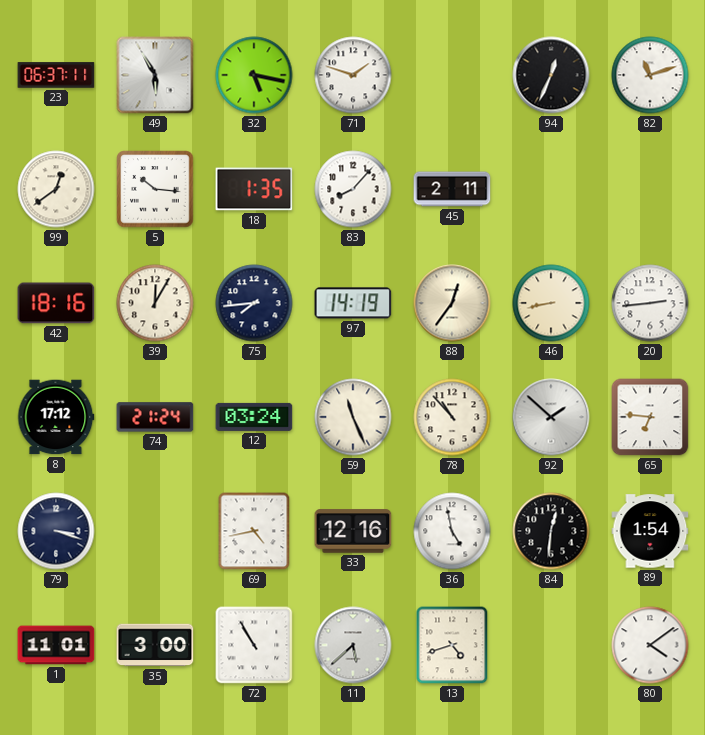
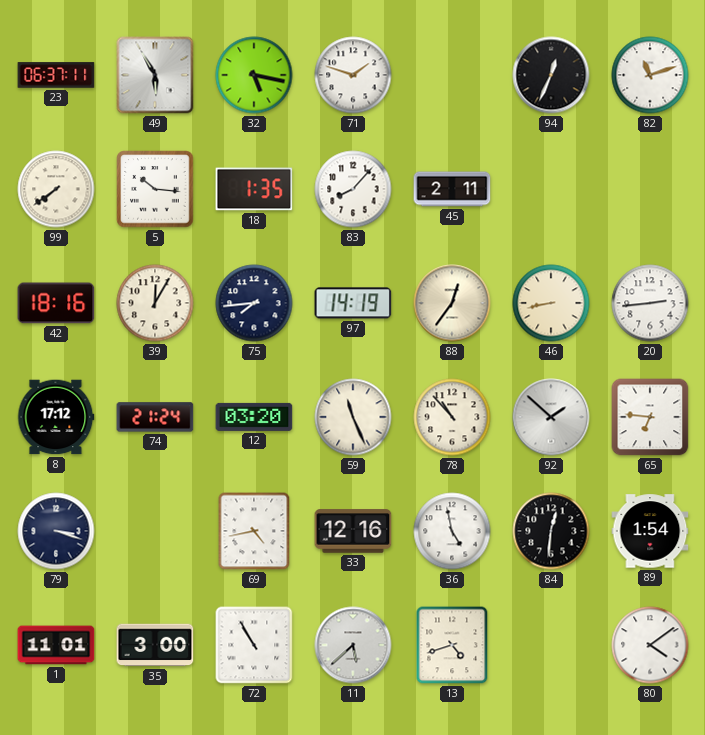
99: 12:39 -> 7:39 (56, 189)
12: 03:24 -> 03:20 (254, 417)
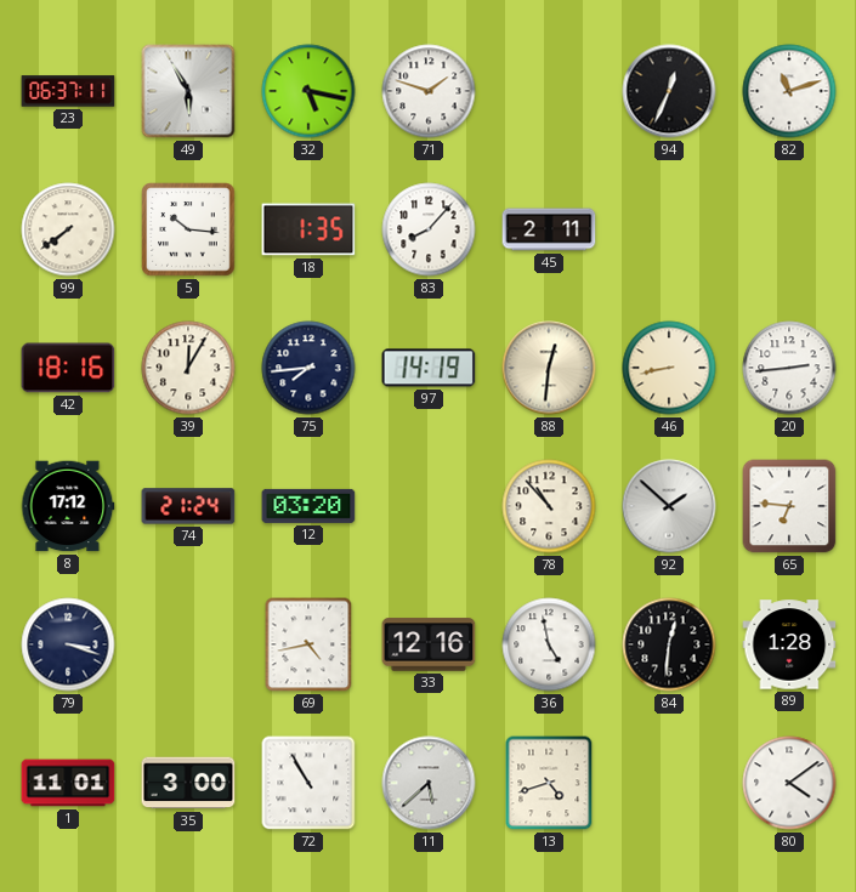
88: 12:36 -> 12:31 (549, 368)
59: 11:26 -> none (353, 417)
89: 1:54 -> 1:28 (789, 644)
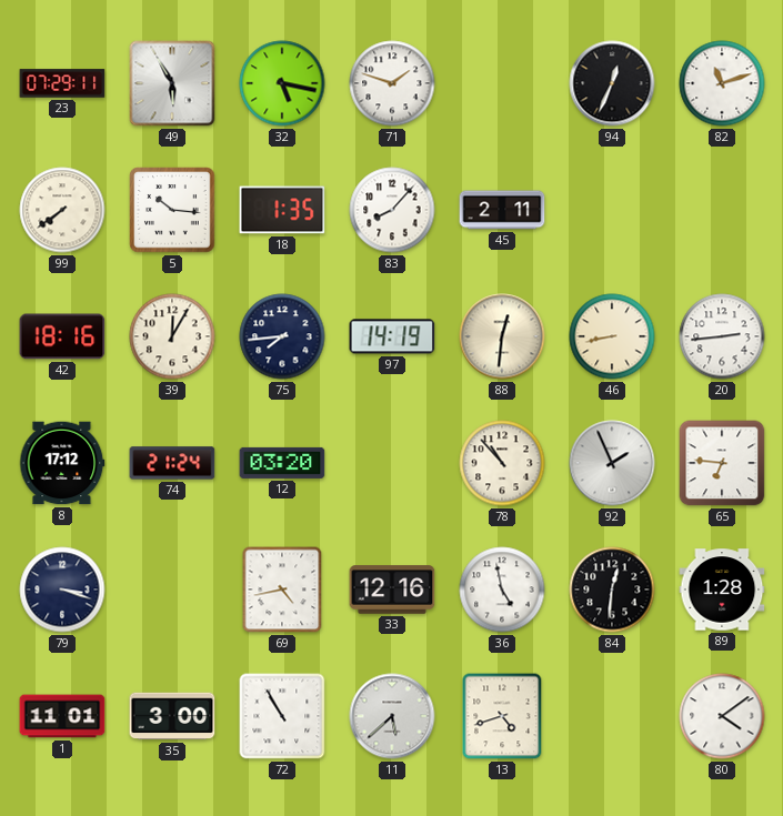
23: 06:37 -> 07:29 (62, 83)
92: 1:52 -> 1:56 (612, 463)
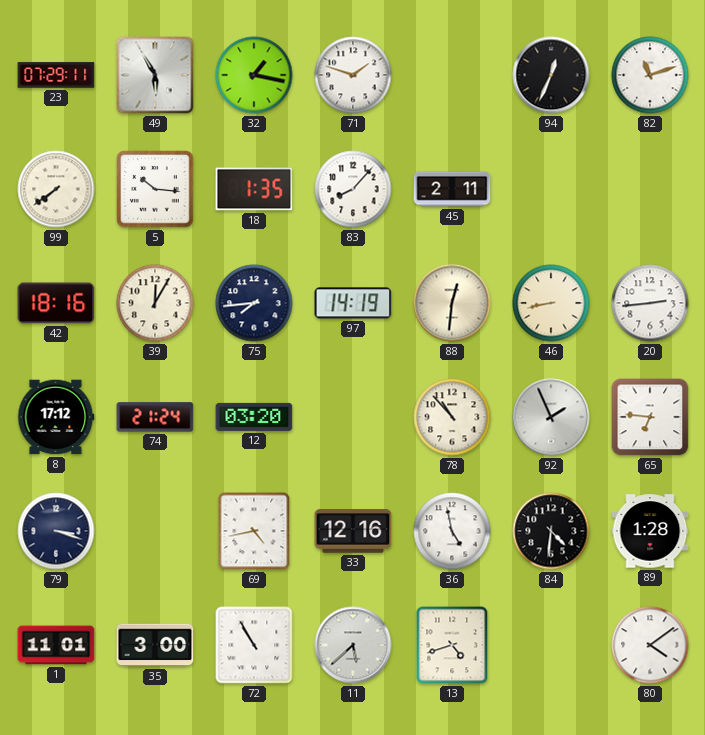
32: 5:17 -> 1:17 (254, 75)
84: 12:31 -> 4:31 (551, 531)
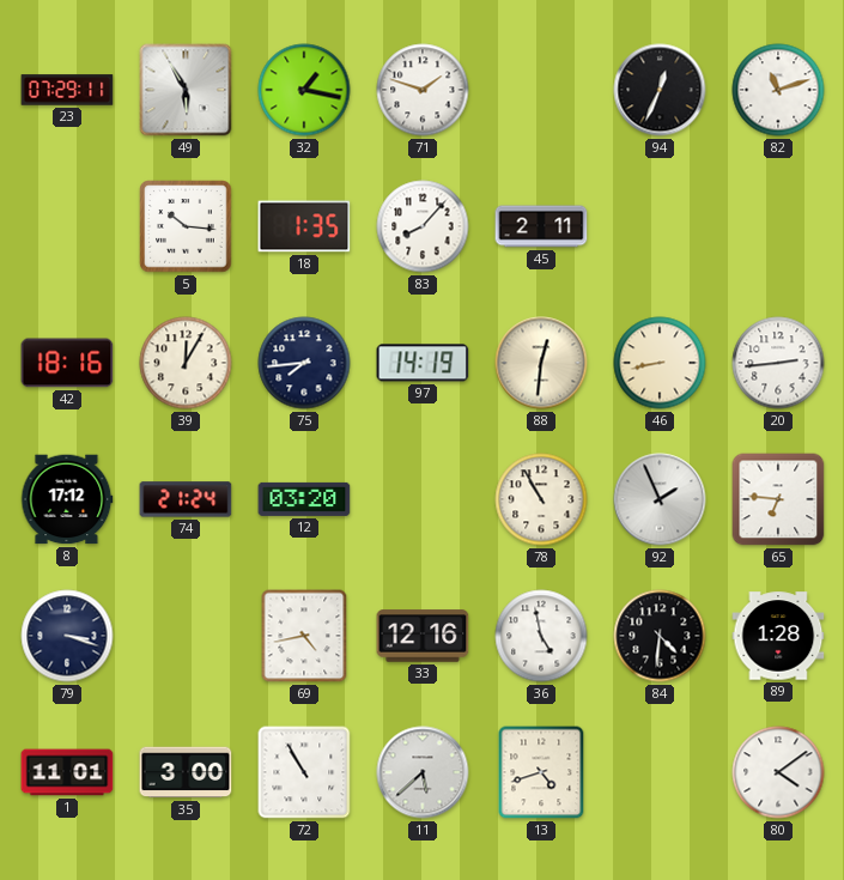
99: 7:39 -> none (56, 189)
78: 10:53 -> 10:55 (541, 499)
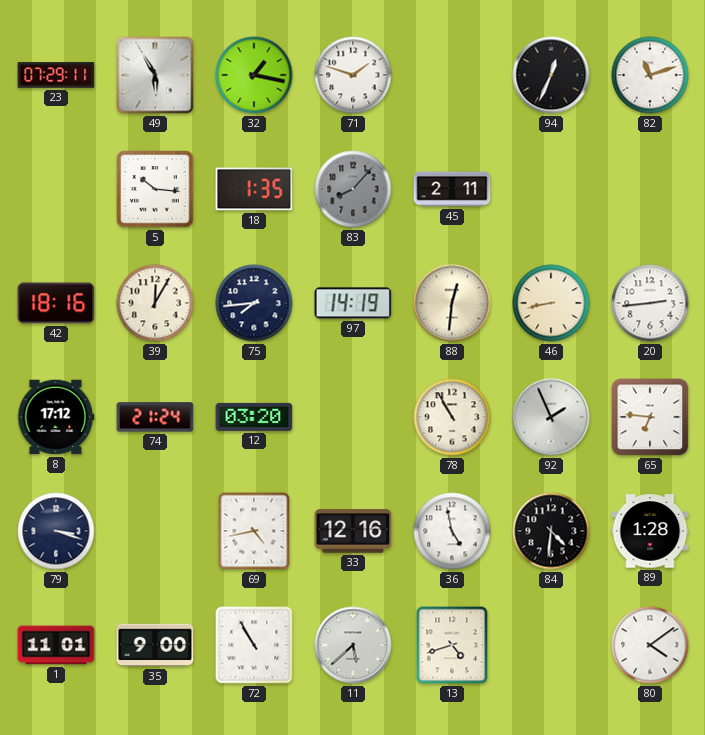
83 dial: white -> grey (353, 189)
35: 3:00 -> 9:00 (155, 645)
